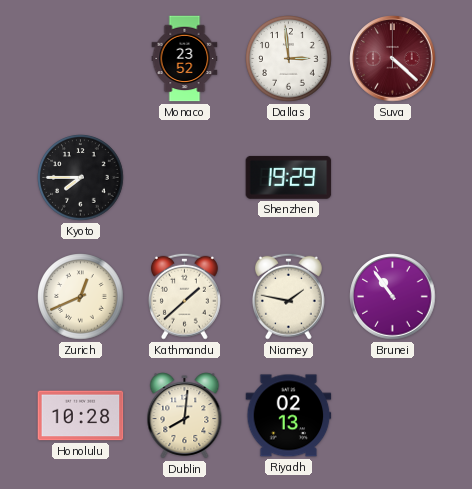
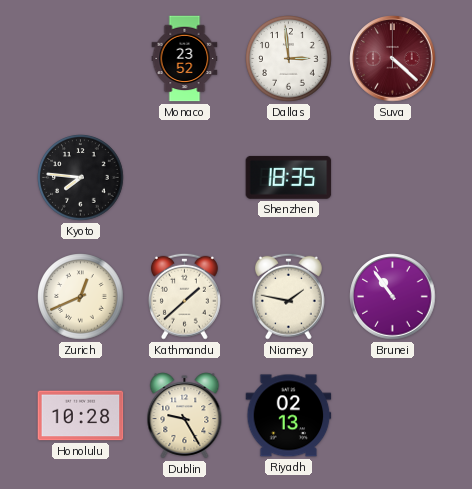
Kyoto: 7:45 -> 7:46 (81, 178)
Shenzhen: 19:29 -> 18:35 (289, 177)
Dublin: 8:01 -> 9:25 (185, 416)
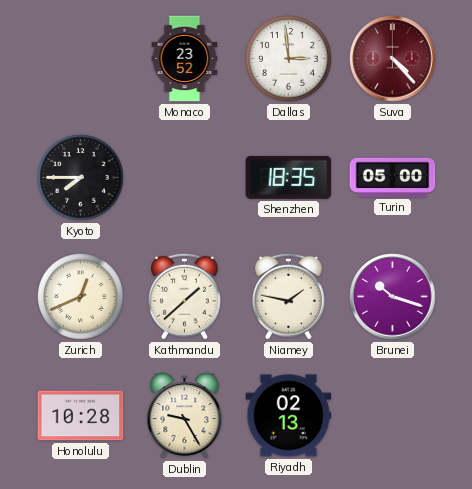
Suva: 4:22 -> 4:23 (393, 59)
Kyoto: 7:46 -> 7:45 (81, 178)
Turin: none -> 05:00 (393, 177)
Brunei: 10:54 -> 10:18 (393, 297)
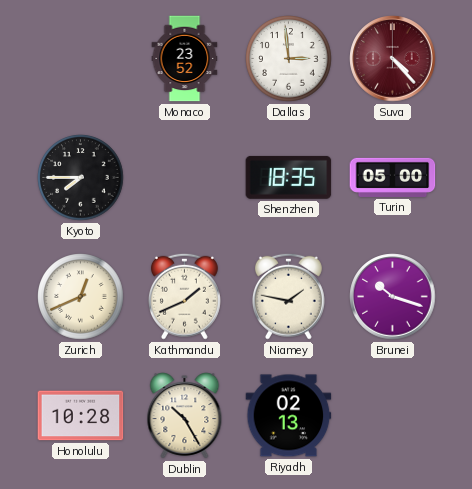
Kathmandu: 1:38 -> 1:41 (184, 296)
Dublin: 9:25 -> 10:25 (185, 416)
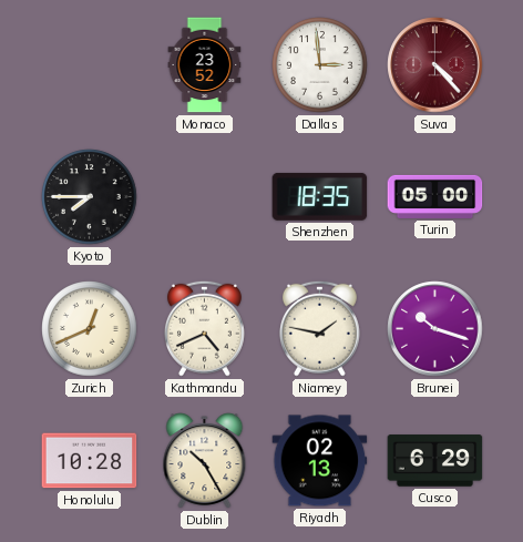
Kathmandu: 1:41 -> 4:41 (204, 328)
Cusco: none -> 6:29 (435, 461)
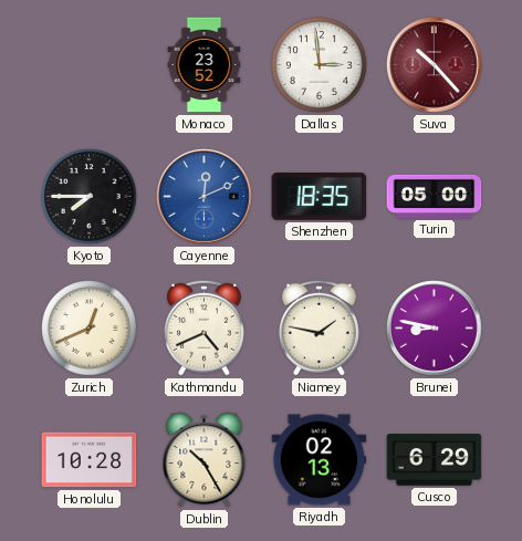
Suva: 4:23 -> 10:23 (435, 65)
Cayenne: none -> 12:11 (205, 197)
Brunei: 10:18 -> 8:47 (435, 329)
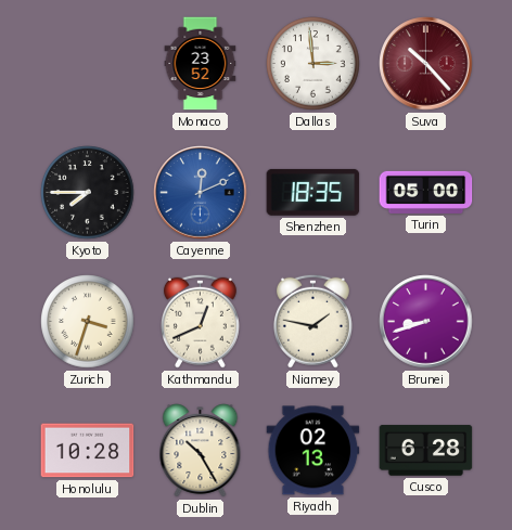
Zurich: 12:41 -> 3:33 (88, 322)
Kathmandu: 4:41 -> 12:41 (200, 321)
Brunei: 8:47 -> 8:42 (426, 322)
Cusco: 6:29 -> 6:28 (426, 451)
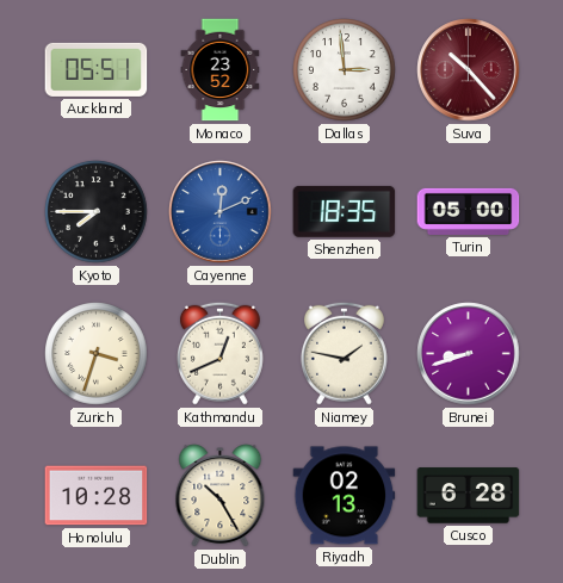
Auckland: none -> 05:51 (97, 69)
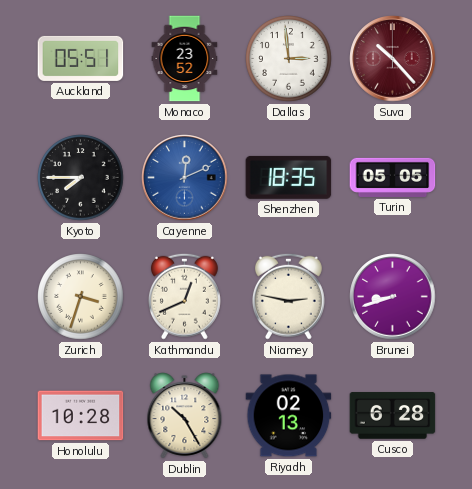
Turin: 05:00 -> 05:05 (393, 177)
Niamey: 1:47 -> 2:47 (288, 296)
